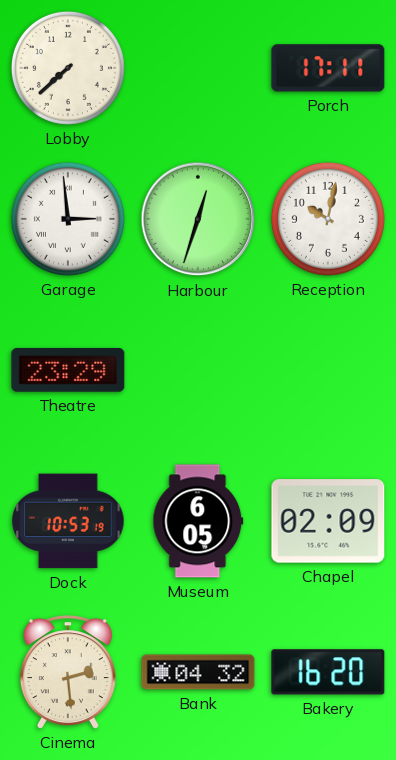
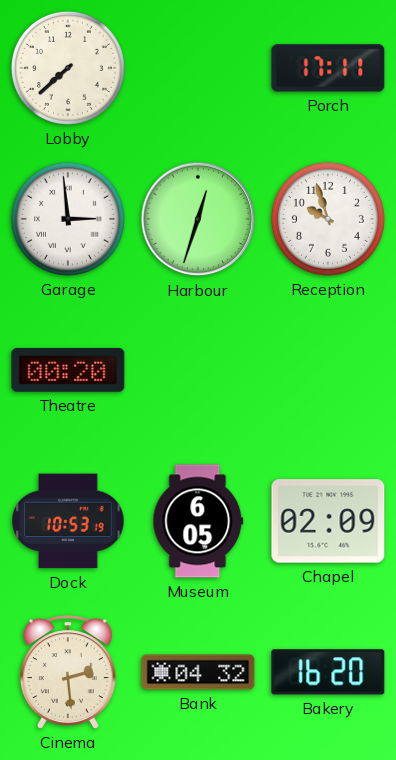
Reception: 10:02 -> 9:57 (328, 219)
Theatre: 23:29 -> 00:20 (68, 370)
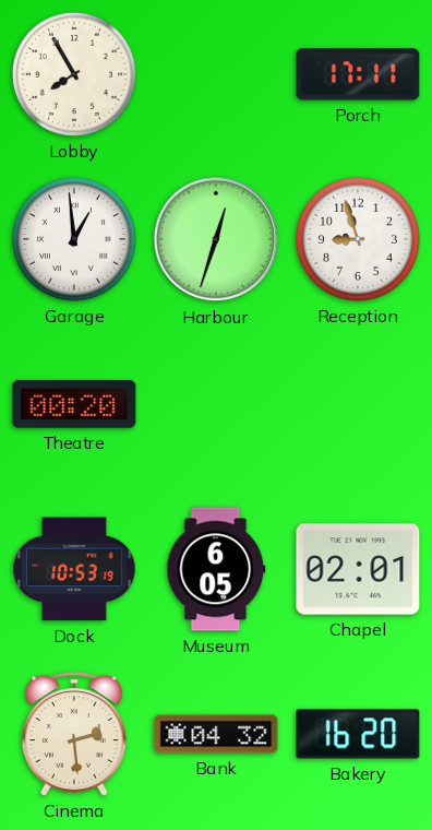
Lobby: 7:38 -> 7:55 (74, 74)
Garage: 2:59 -> 12:59 (74, 239)
Reception: 9:57 -> 8:57 (358, 239)
Chapel: 02:09 -> 02:01 (358, 569)
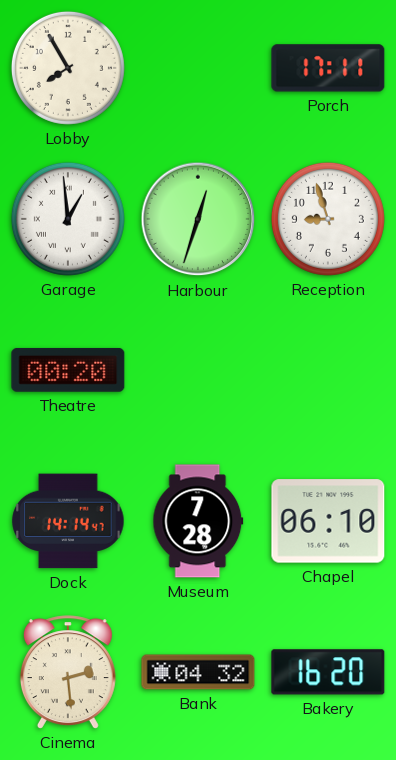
Dock: 10:53 -> 14:14 (68, 521)
Museum: 6:05 -> 7:28 (198, 521)
Chapel: 02:01 -> 06:10 (328, 521)
